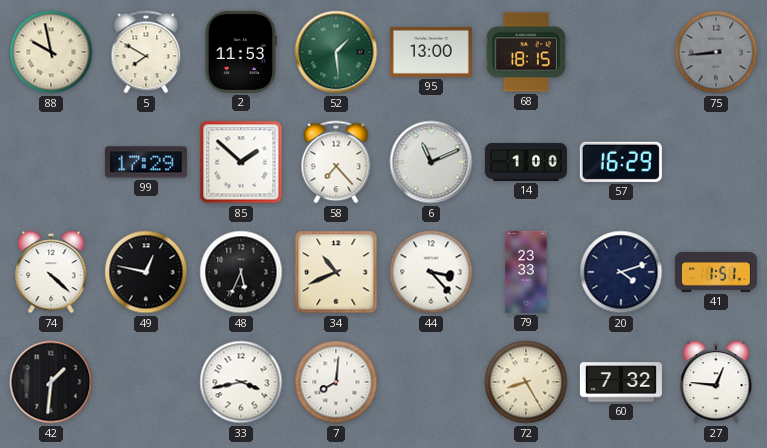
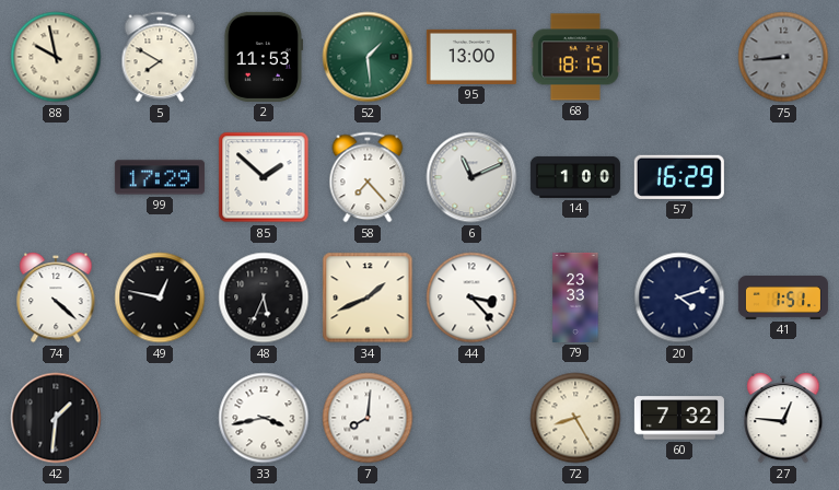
34: 10:41 -> 1:41 (368, 297)
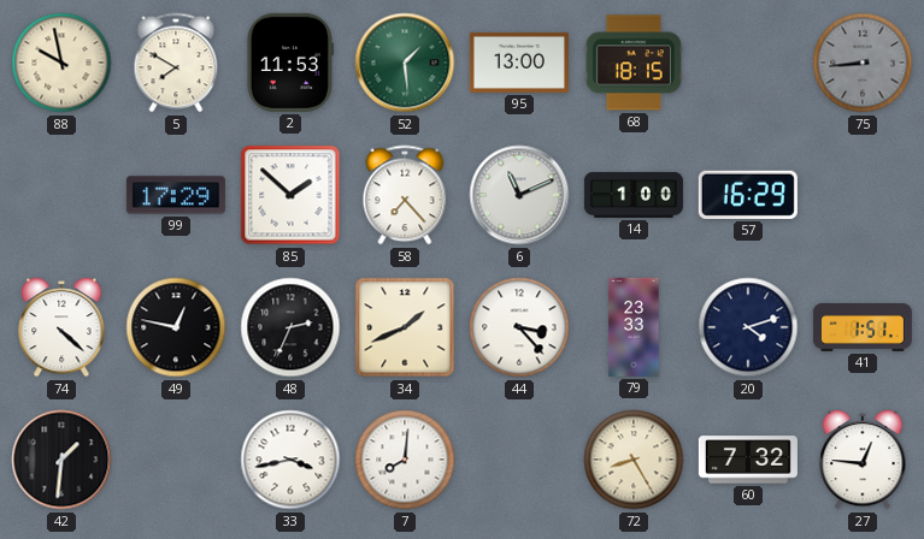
48: 5:34 -> 2:34 (290, 327)
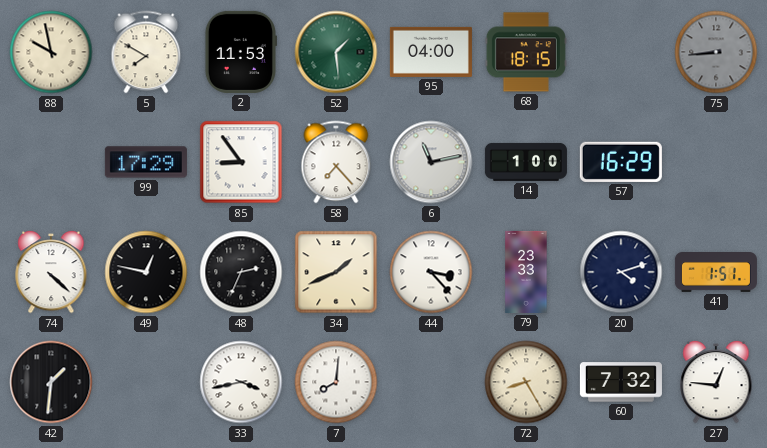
95: 13:00 -> 04:00 (431, 52)
85: 1:52 -> 8:54 (241, 162)
6: 11:11 -> 11:13 (431, 162)
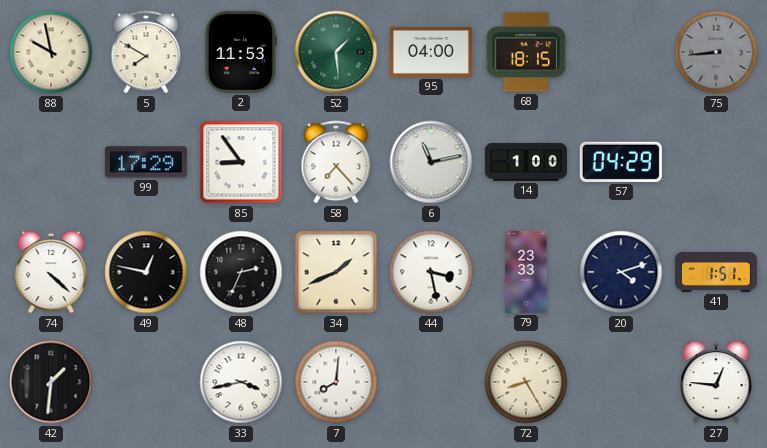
57: 16:29 -> 04:29 (621, 162)
44: 3:23 -> 3:28 (431, 272)
60: 7:32 -> none (621, 382)
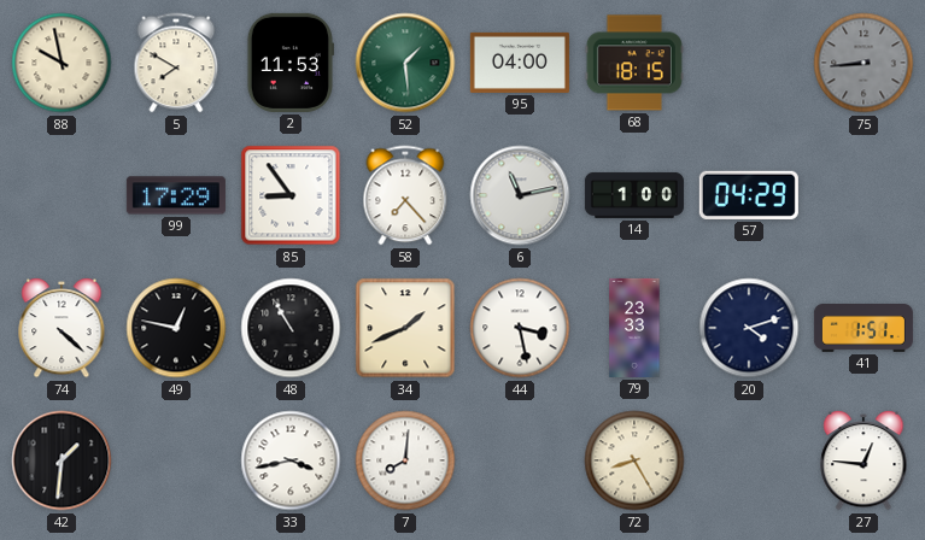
48: 2:34 -> 10:55 (291, 328)
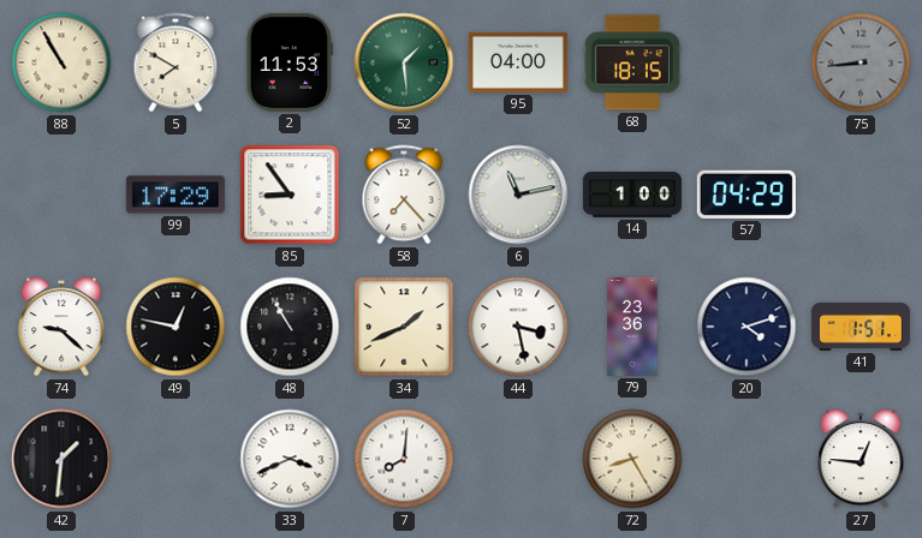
88: 9:58 -> 10:55 (61, 62)
74: 4:22 -> 9:22 (61, 327)
79: 23:33 -> 23:36 (632, 327)
33: 3:43 -> 3:41 (290, 459)
